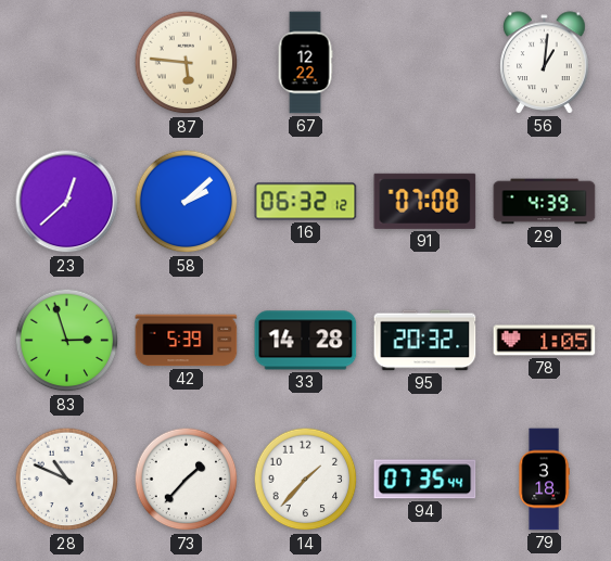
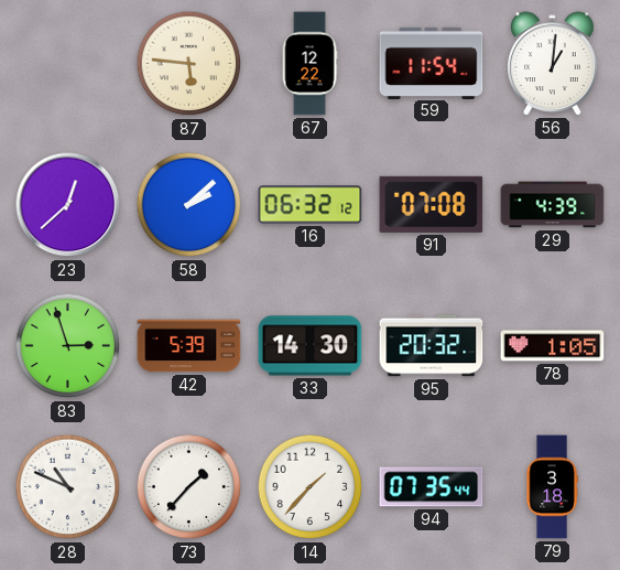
59: none -> 11:54 (432, 63)
33: 14:28 -> 14:30 (311, 346)
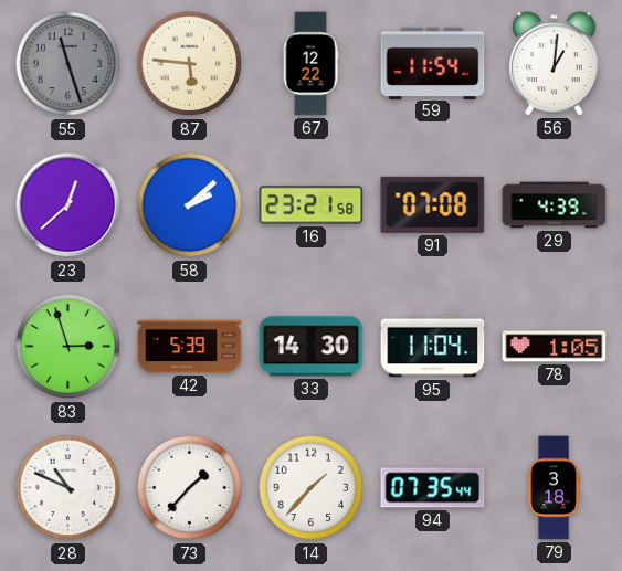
55: none -> 11:27 (68, 64)
16: 06:32 -> 23:21 (312, 205)
95: 20:32 -> 11:04 (433, 347)
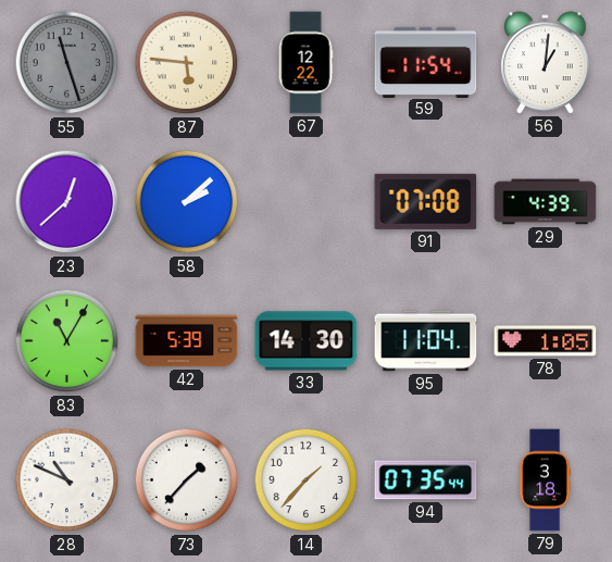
16: 23:21 -> none (312, 205)
83: 2:57 -> 11:05 (67, 341)
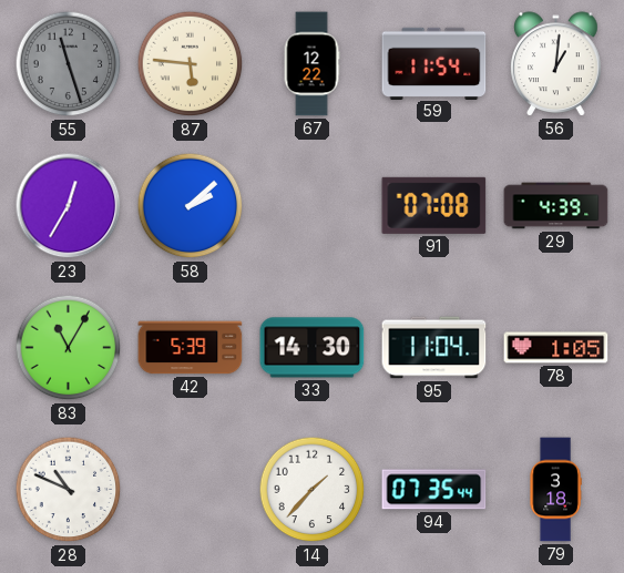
23: 12:38 -> 12:35 (69, 206)
73: 1:37 -> none (187, 480)
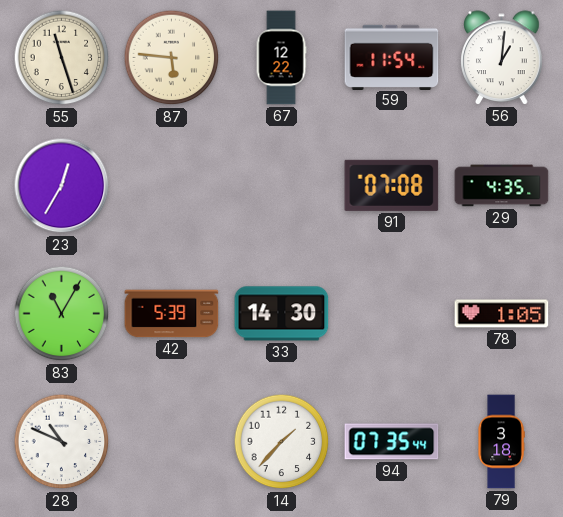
55 dial: grey -> cream (62, 58)
58: 2:08 -> none (191, 206)
29: 4:39 -> 4:35 (502, 186)
95: 11:04 -> none (434, 348)
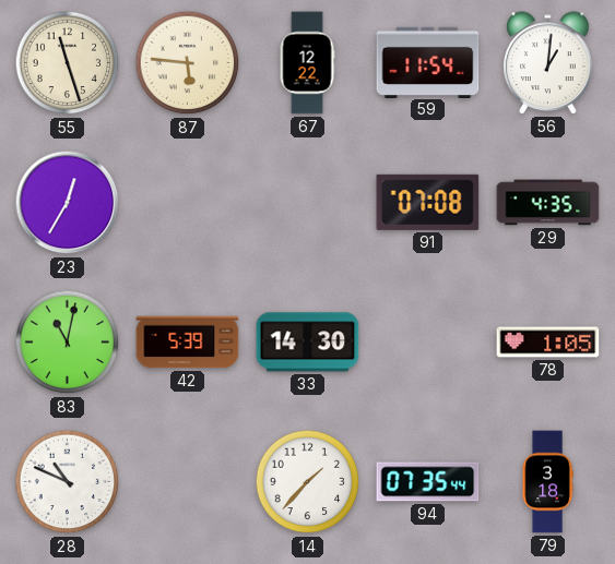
83: 11:05 -> 11:02 (68, 343)
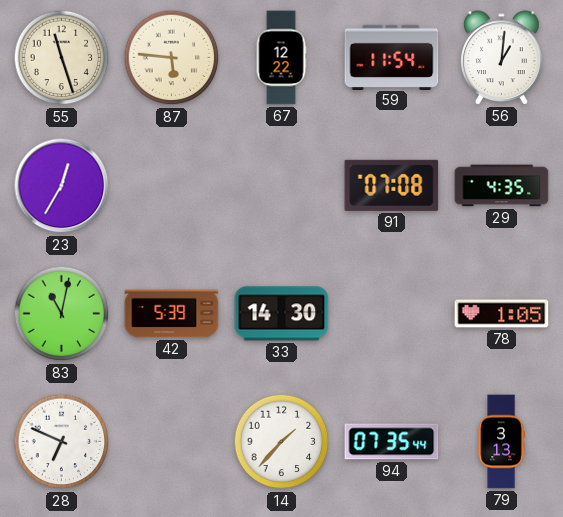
28: 10:49 -> 6:49 (62, 442)
79: 3:18 -> 3:13 (501, 442)
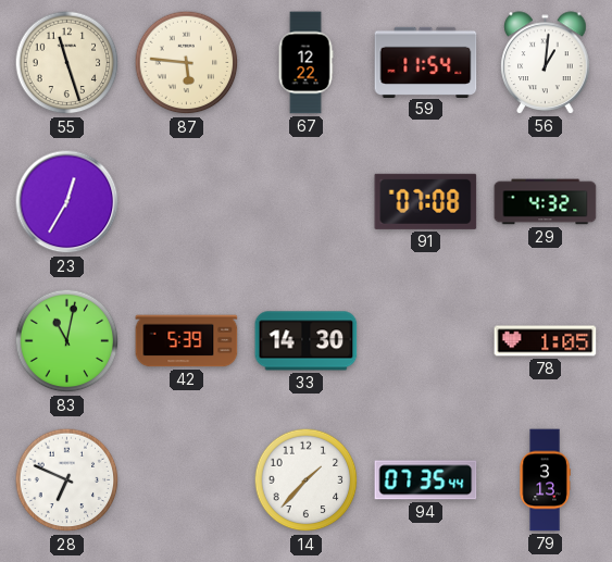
29: 4:35 -> 4:32 (546, 202)
